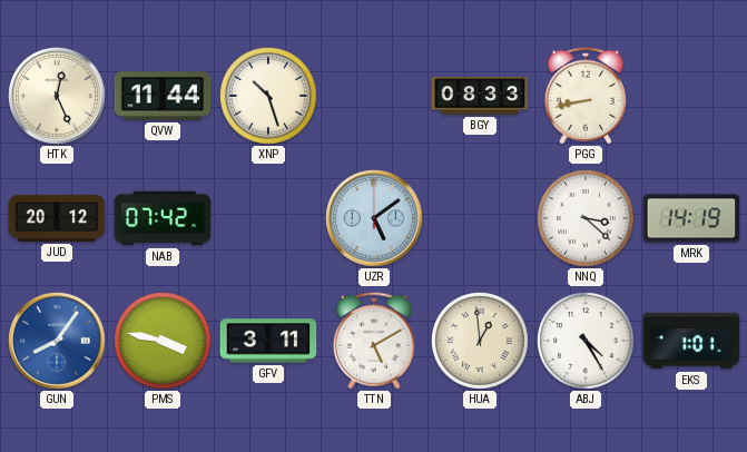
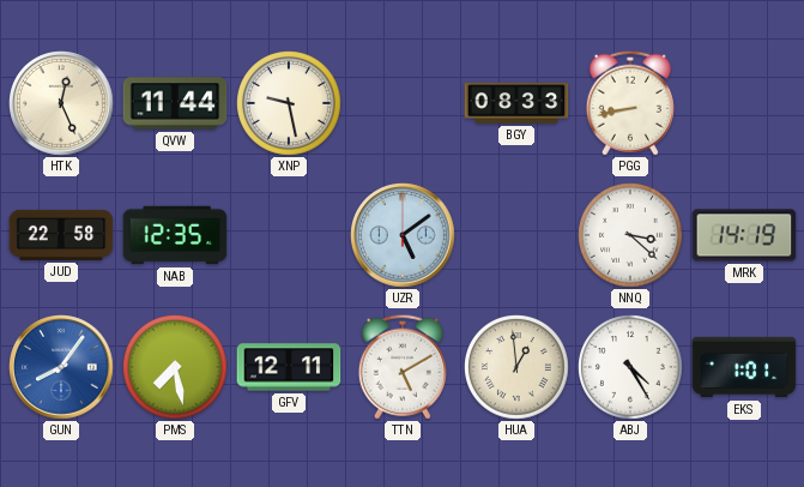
XNP: 10:27 -> 9:28 (290, 104)
JUD: 20:12 -> 22:58 (61, 235)
NAB: 07:42 -> 12:35 (175, 235)
PMS: 3:47 -> 7:28 (176, 368)
GFV: 3:11 -> 12:11 (289, 367)
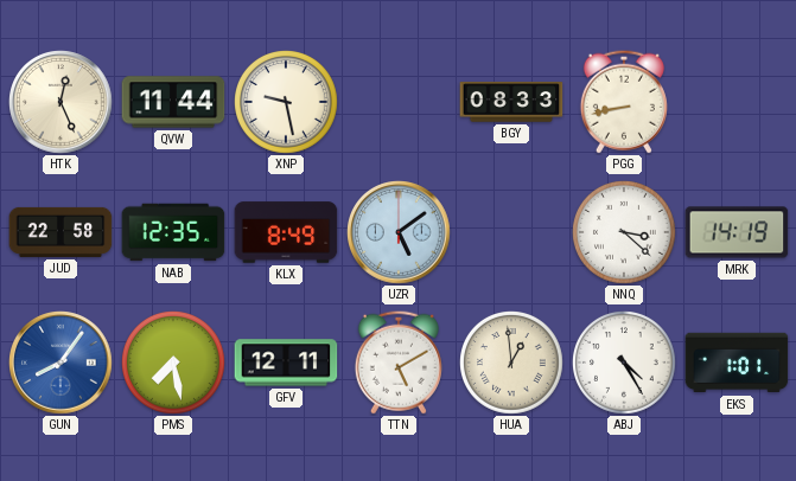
KLX: none -> 8:49 (286, 232)
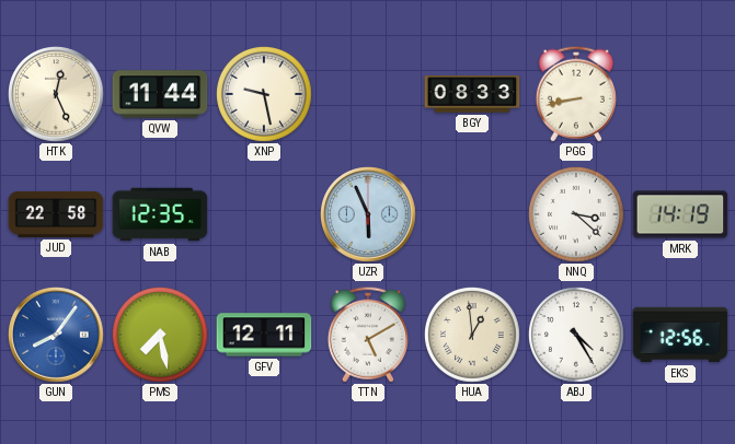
KLX: 8:49 -> none (286, 232)
UZR: 5:09 -> 5:56 (369, 215)
EKS: 1:01 -> 12:56 (680, 335)
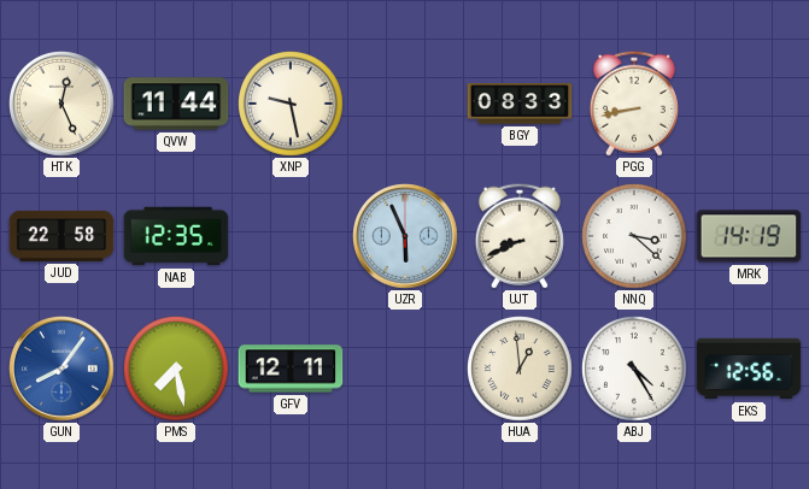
UJT: none -> 8:41 (520, 236)
TTN: 5:10 -> none (368, 335)
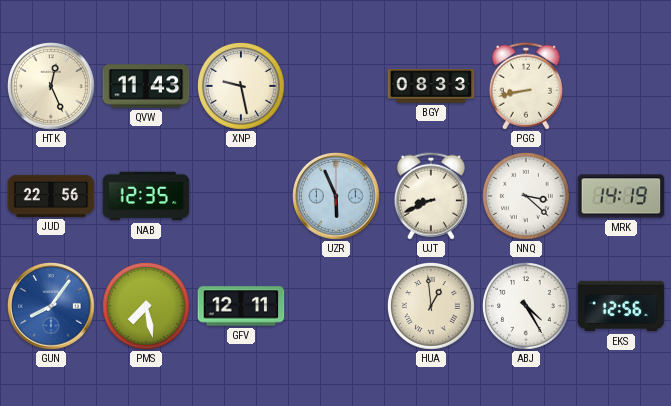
QVW: 11:44 -> 11:43 (146, 86)
JUD: 22:58 -> 22:56 (51, 196)
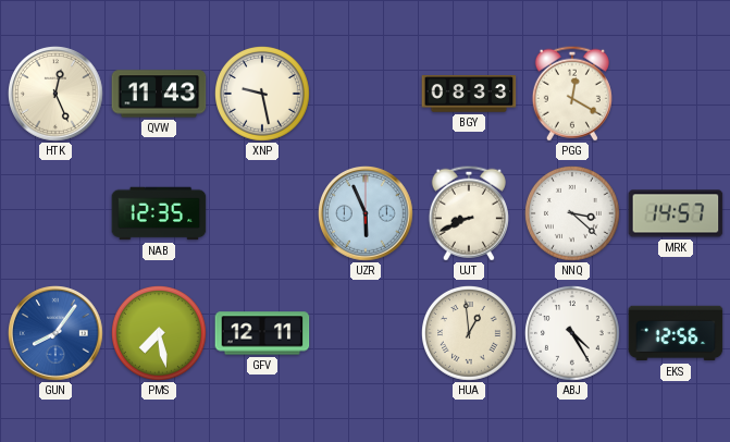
PGG: 8:43 -> 12:20 (572, 94)
JUD: 22:56 -> none (51, 196)
MRK: 14:19 -> 14:57 (676, 213)
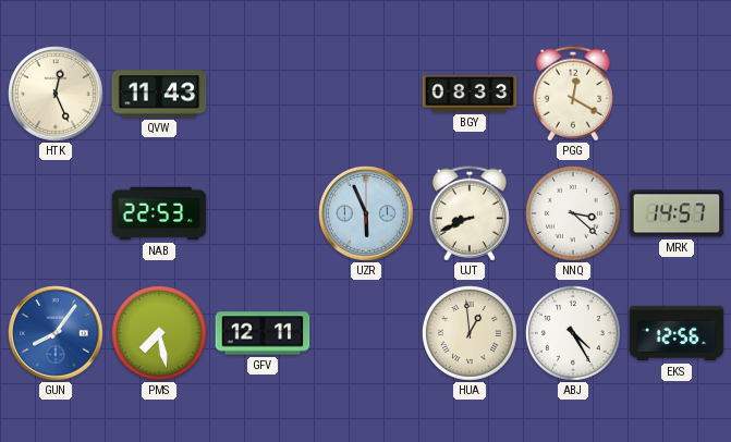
XNP: 9:28 -> none (263, 95)
NAB: 12:35 -> 22:53 (159, 213)
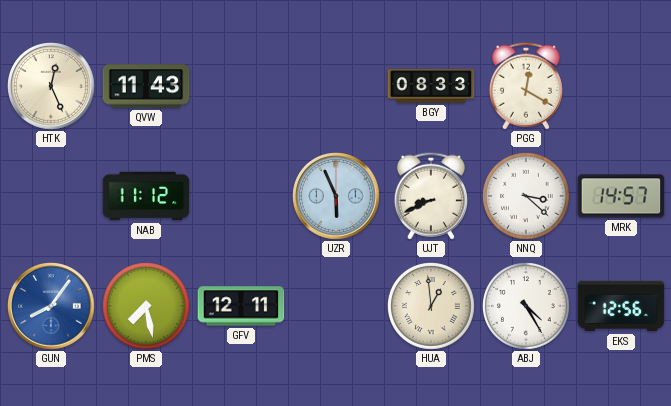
NAB: 22:53 -> 11:12 (146, 196)
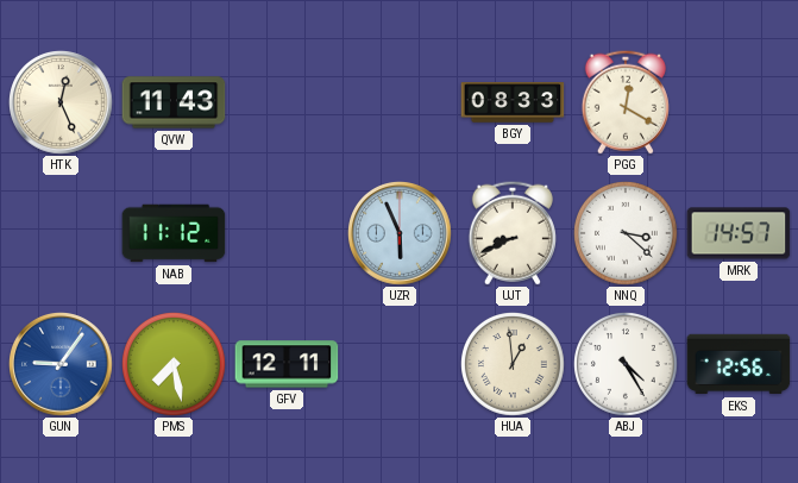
GUN: 8:06 -> 9:06 (62, 365)
